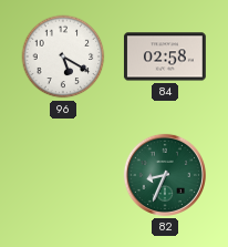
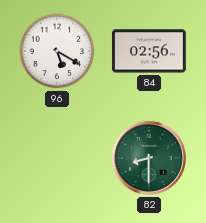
84: 02:58 -> 02:56 (149, 51)
82: 8:34 -> 8:30 (149, 158)
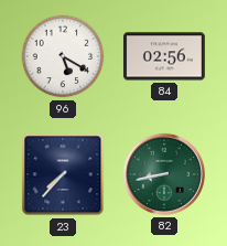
23: none -> 7:37 (63, 174)
82: 8:30 -> 8:43 (164, 174)
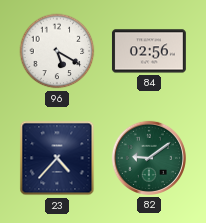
23: 7:37 -> 4:37 (57, 158)
82: 8:43 -> 9:09 (149, 158)
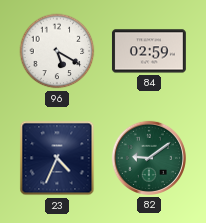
84: 02:56 -> 02:59 (149, 51)
23: 4:37 -> 4:34 (57, 158)
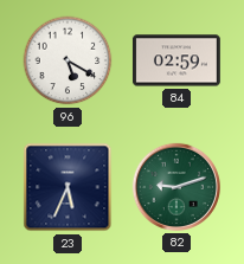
23: 4:34 -> 5:34 (68, 187)
82: 9:09 -> 9:12 (176, 187)
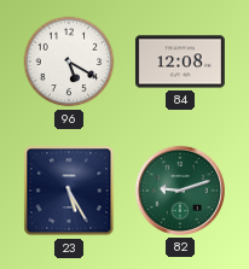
84: 02:59 -> 12:08 (180, 62)
23: 5:34 -> 5:25 (69, 191)
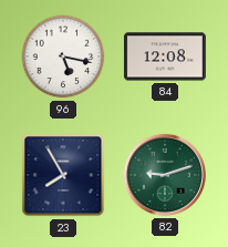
96: 5:20 -> 5:17 (63, 56)
23: 5:25 -> 7:55 (63, 175)
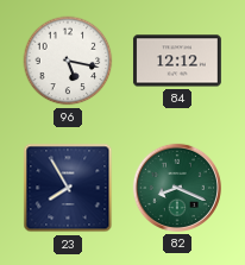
84: 12:08 -> 12:12 (177, 61)
82: 9:12 -> 8:19 (177, 188)
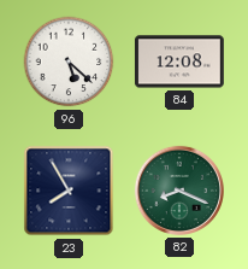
96: 5:17 -> 5:22 (69, 62)
84: 12:12 -> 12:08 (179, 62)
